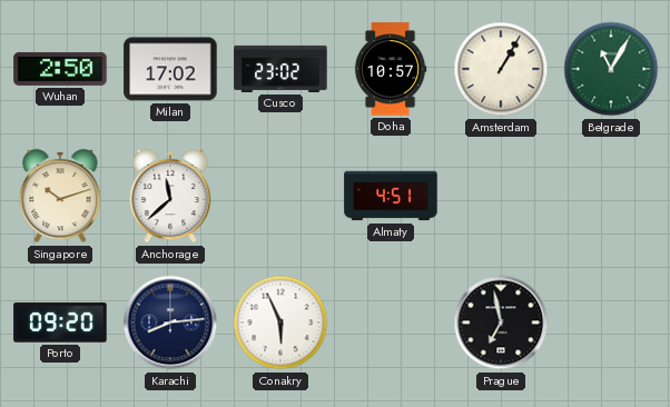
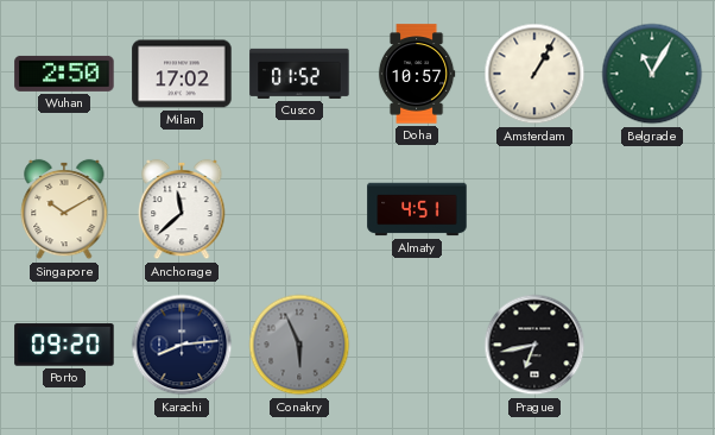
Cusco: 23:02 -> 01:52 (299, 74)
Singapore: 10:12 -> 10:10 (64, 209)
Conakry dial: white -> grey (299, 345)
Prague: 6:58 -> 6:43 (534, 345)
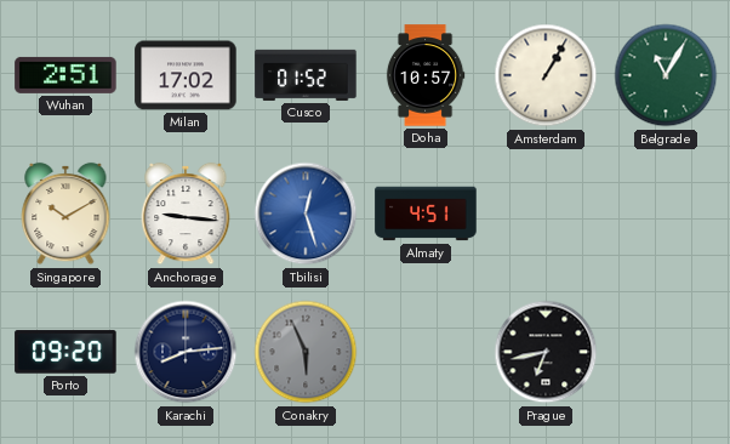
Wuhan: 2:50 -> 2:51 (65, 75)
Anchorage: 11:38 -> 9:16 (186, 214)
Tbilisi: none -> 12:27 (306, 214)
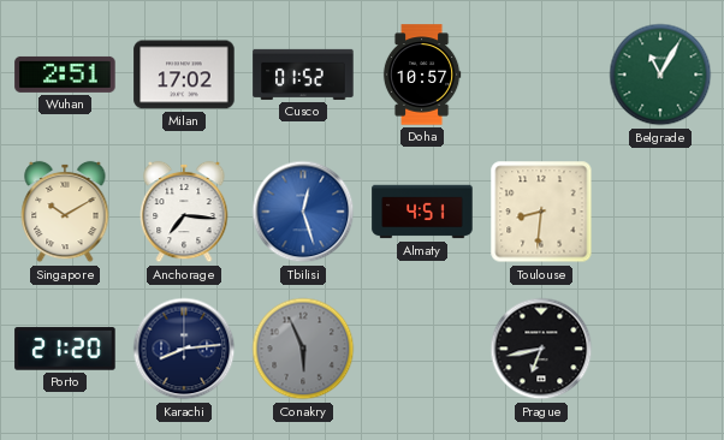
Amsterdam: 1:05 -> none (546, 75)
Anchorage: 9:16 -> 7:16 (184, 212)
Toulouse: none -> 8:31 (541, 212)
Porto: 09:20 -> 21:20 (65, 349)
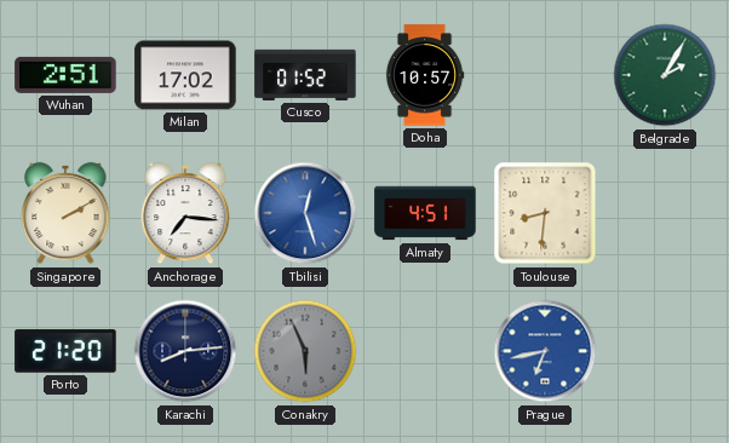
Belgrade: 11:05 -> 2:05 (665, 75)
Singapore: 10:10 -> 2:10 (65, 213)
Prague dial: black -> blue (545, 351)
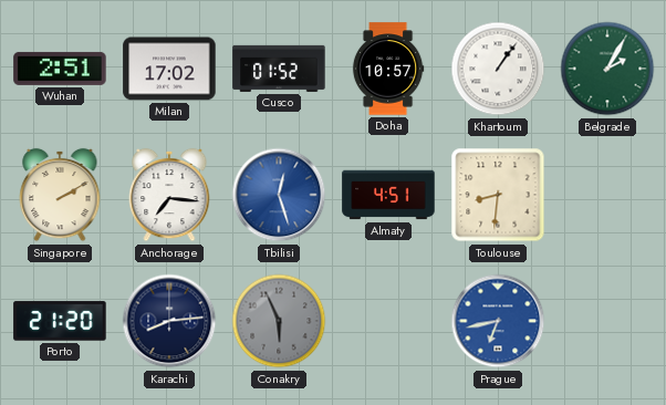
Khartoum: none -> 1:06 (498, 69)
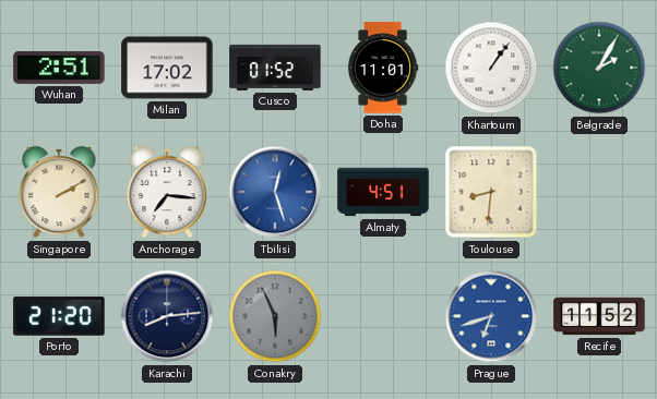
Doha: 10:57 -> 11:01 (383, 68)
Prague: 6:43 -> 6:42 (491, 316)
Recife: none -> 11:52 (599, 316)
